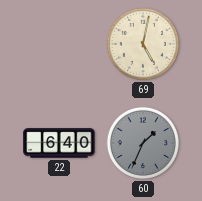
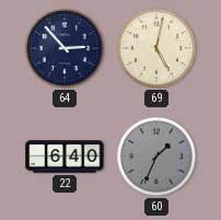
64: none -> 2:53 (65, 48)
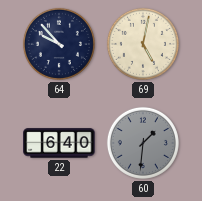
64: 2:53 -> 9:53 (59, 44)
60: 1:34 -> 1:31 (143, 143)
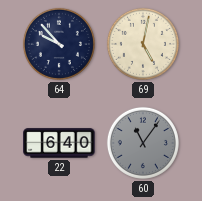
60: 1:31 -> 11:06 (143, 143)
